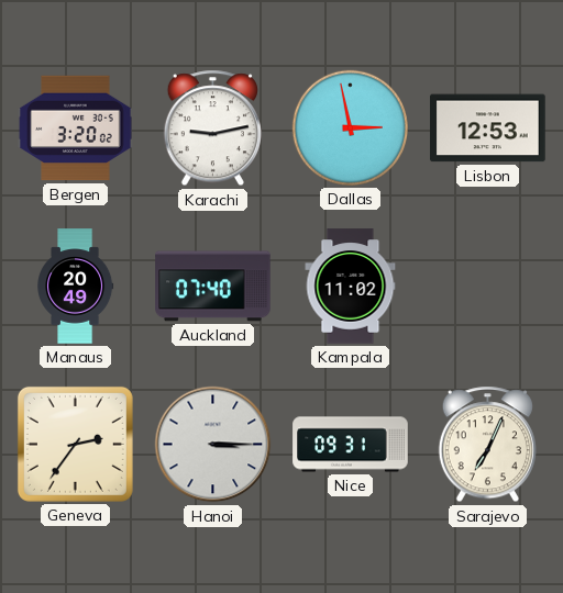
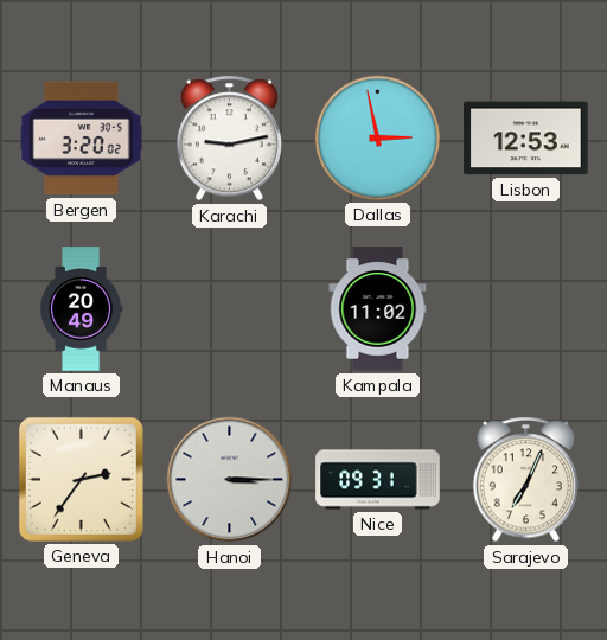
Auckland: 07:40 -> none (213, 287)
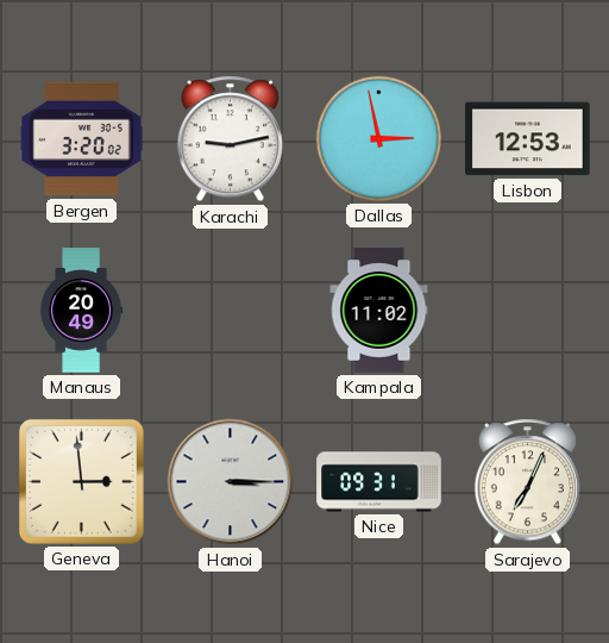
Geneva: 2:36 -> 2:59 (81, 481)
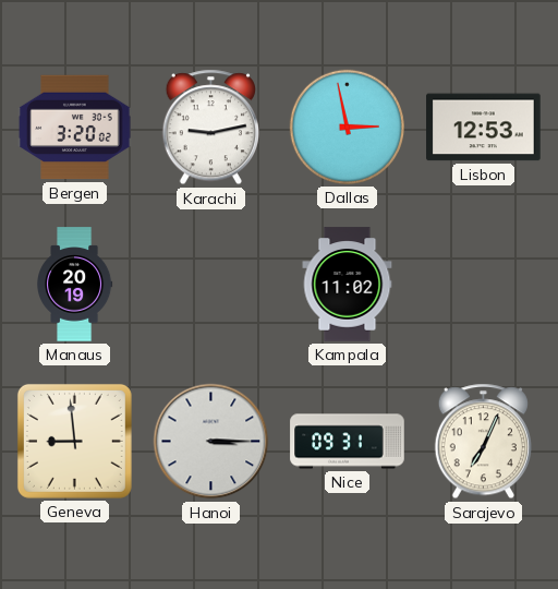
Manaus: 20:49 -> 20:19 (75, 285)
Geneva: 2:59 -> 8:59 (74, 441)
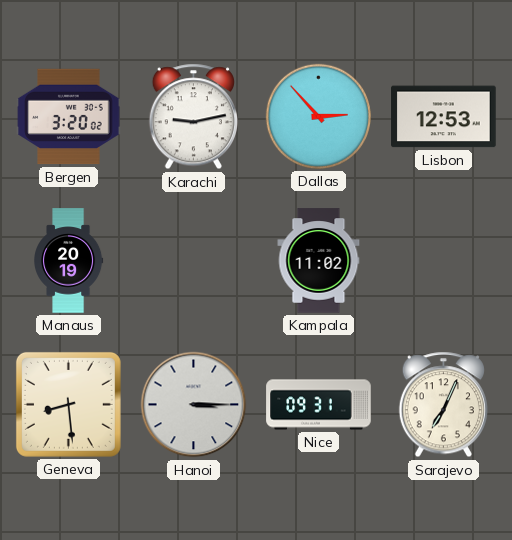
Dallas: 2:58 -> 2:53 (318, 116)
Geneva: 8:59 -> 8:29 (68, 404)
